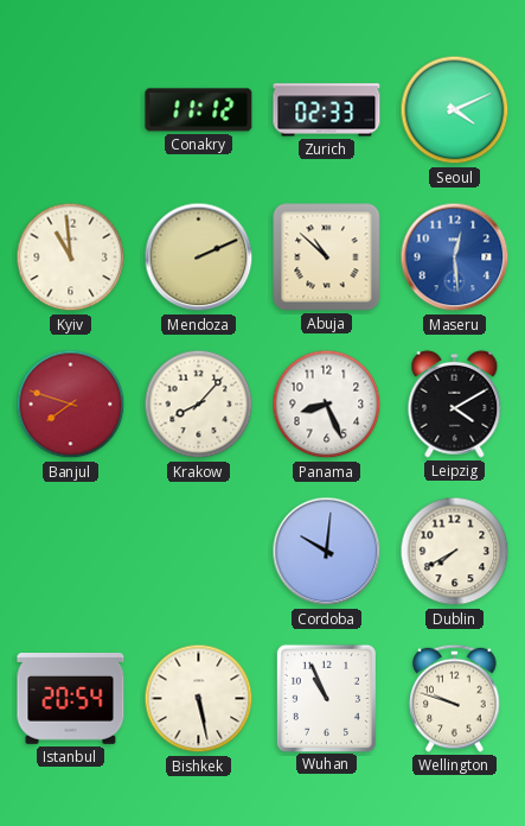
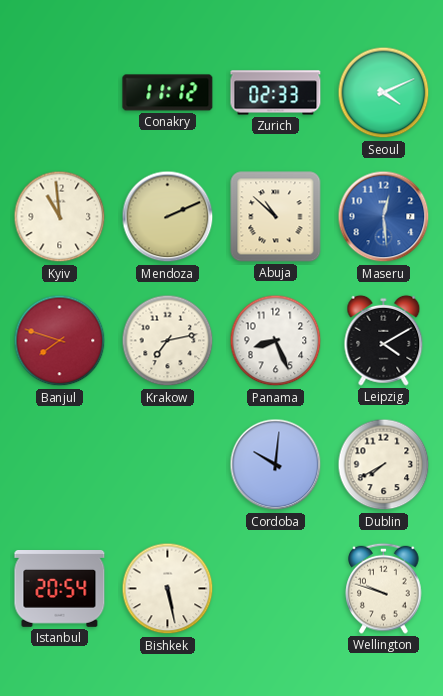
Krakow: 8:07 -> 7:13 (168, 341)
Wuhan: 10:56 -> none (326, 698)
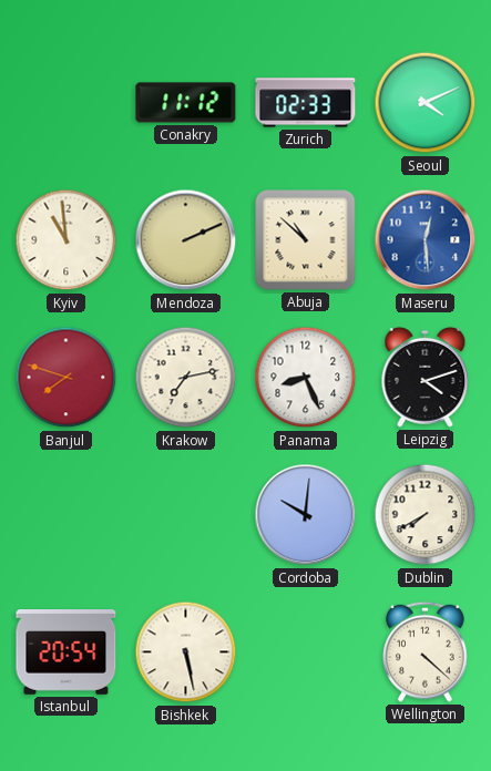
Leipzig: 4:10 -> 4:12 (426, 377)
Wellington: 9:48 -> 4:22 (426, 651)
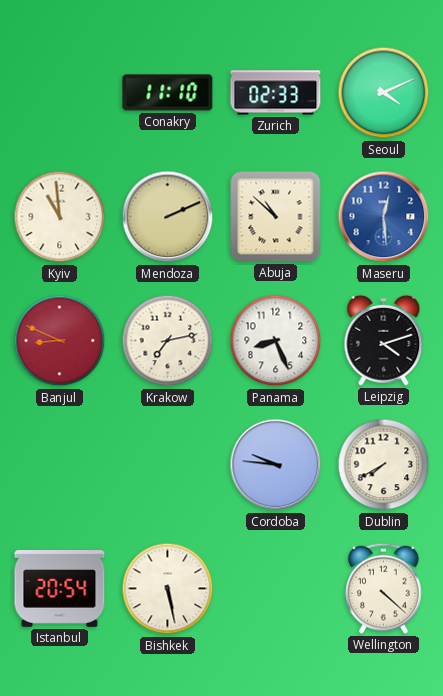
Conakry: 11:12 -> 11:10 (168, 93)
Banjul: 7:48 -> 8:49 (60, 341)
Cordoba: 10:01 -> 9:46 (276, 465)
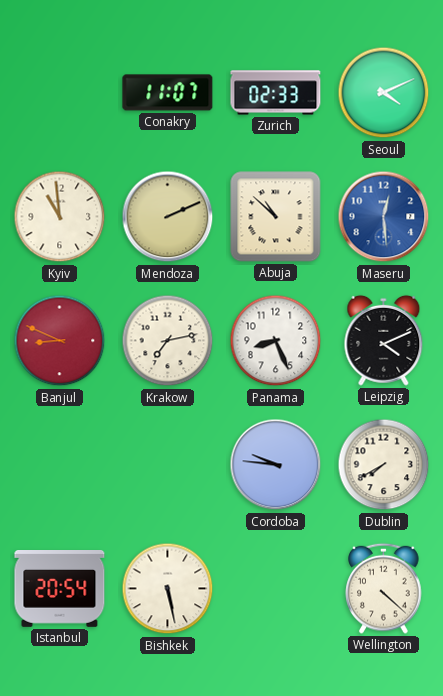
Conakry: 11:10 -> 11:07 (168, 93)
Leipzig: 4:12 -> 4:11 (384, 340)
